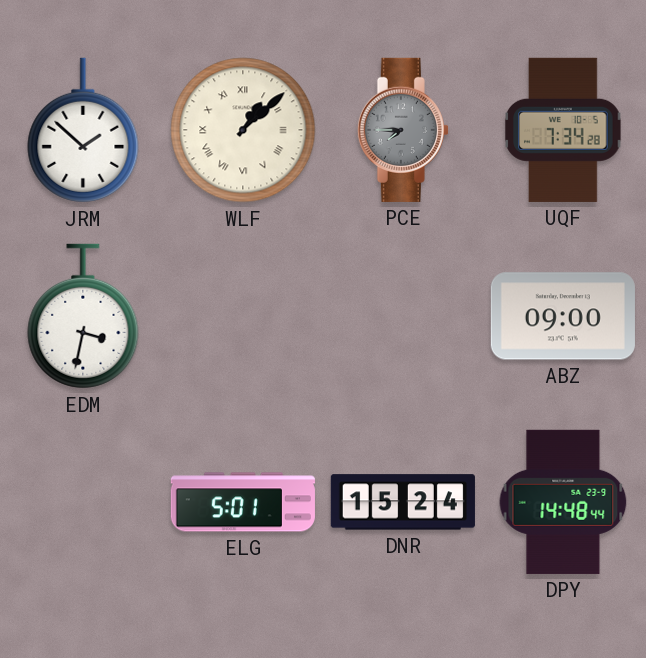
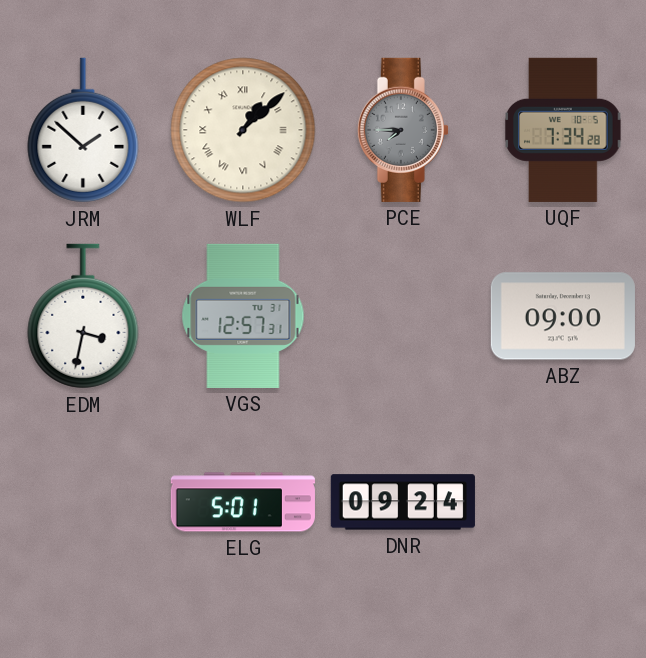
VGS: none -> 12:57 (243, 316)
DNR: 15:24 -> 09:24 (403, 502)
DPY: 14:48 -> none (563, 502)
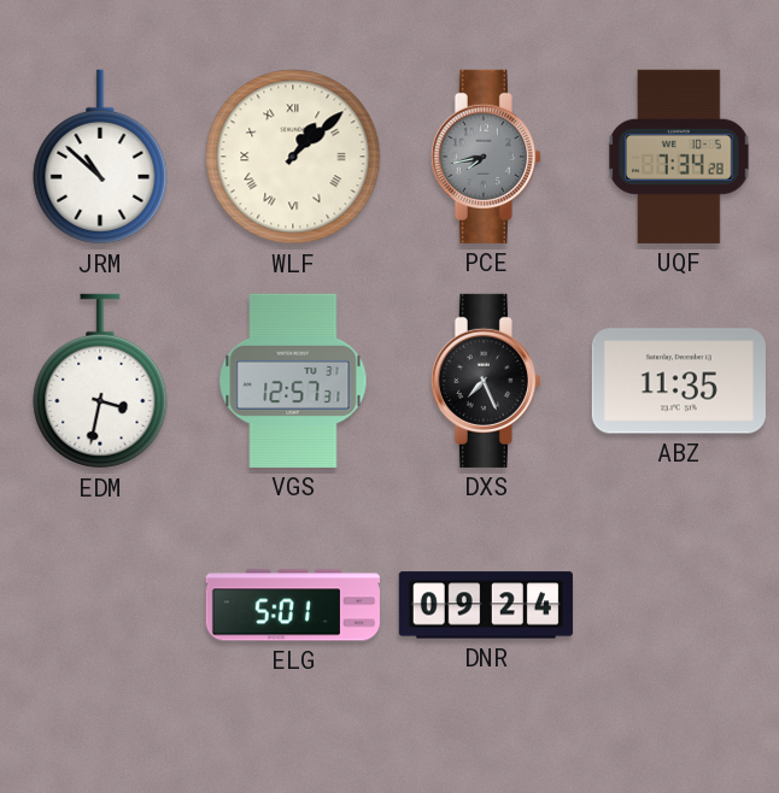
JRM: 1:52 -> 10:52 (100, 157)
PCE: 7:45 -> 7:43 (486, 157)
DXS: none -> 7:26 (486, 381)
ABZ: 09:00 -> 11:35 (679, 381)
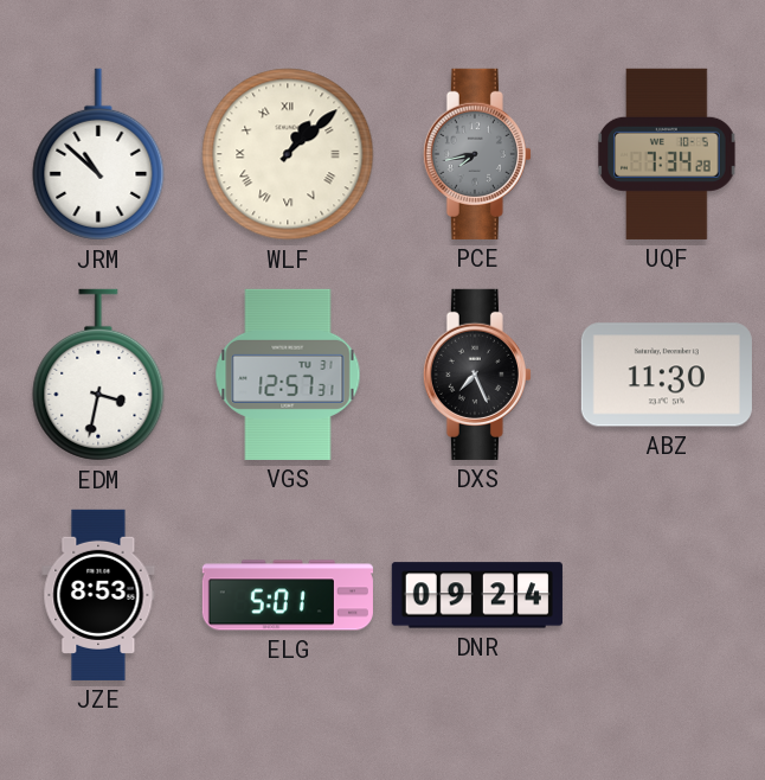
ABZ: 11:35 -> 11:30 (667, 375)
JZE: none -> 8:53 (98, 595)
